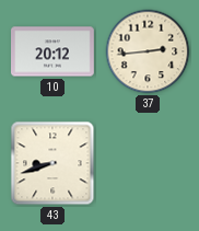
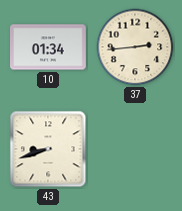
10: 20:12 -> 01:34 (49, 47)
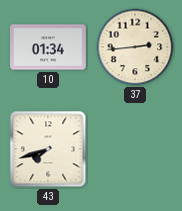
43: 8:42 -> 7:42 (48, 149)
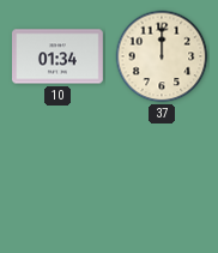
37: 2:44 -> 12:00 (162, 56)
43: 7:42 -> none (48, 149)
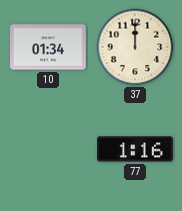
77: none -> 1:16 (136, 149)
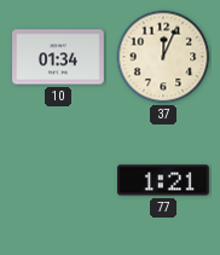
37: 12:00 -> 12:04 (163, 57)
77: 1:16 -> 1:21 (164, 180)
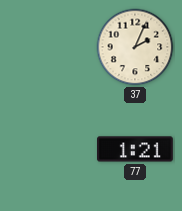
10: 01:34 -> none (59, 57)
37: 12:04 -> 2:04 (135, 47)
